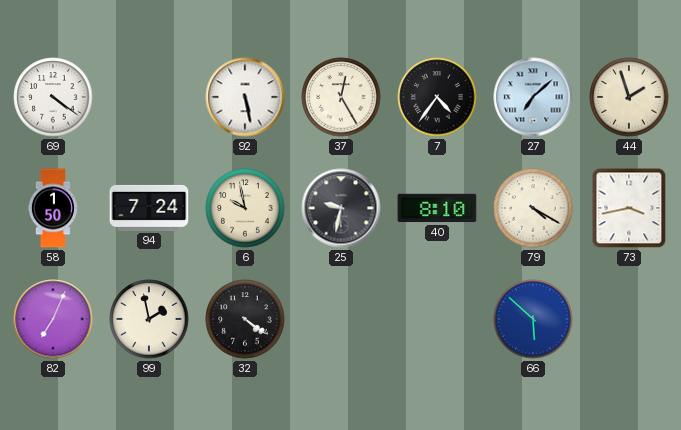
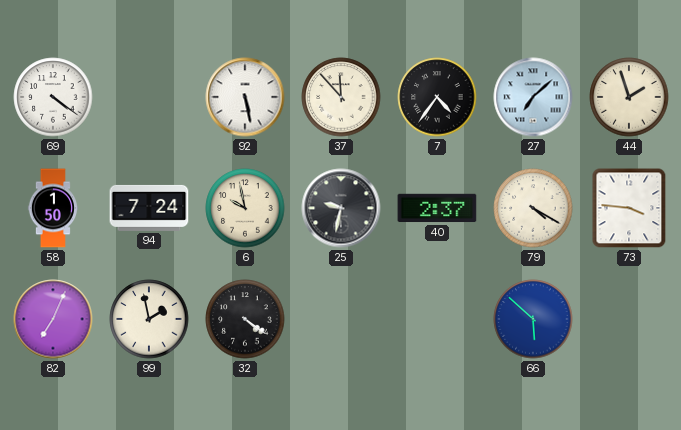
37: 12:25 -> 11:53 (341, 97)
40: 8:10 -> 2:37 (437, 208)
73: 3:43 -> 3:46 (629, 208)
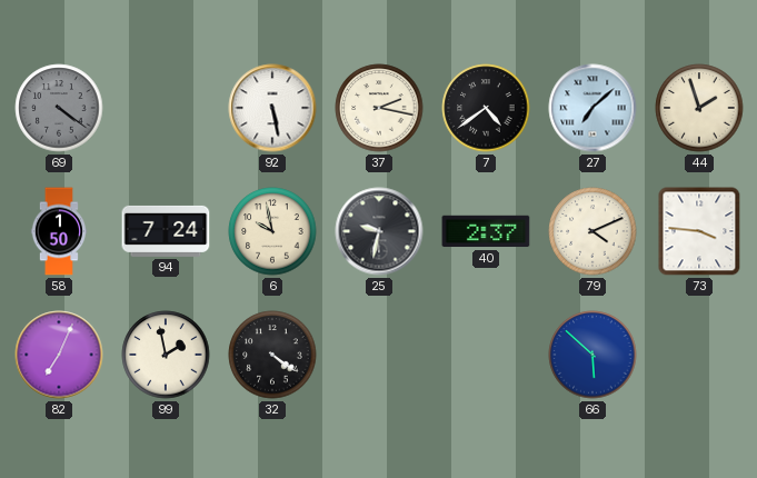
69 dial: white -> grey (59, 108)
37: 11:53 -> 2:17 (379, 108)
7: 4:36 -> 4:39 (486, 108)
79: 4:20 -> 4:11 (592, 231)
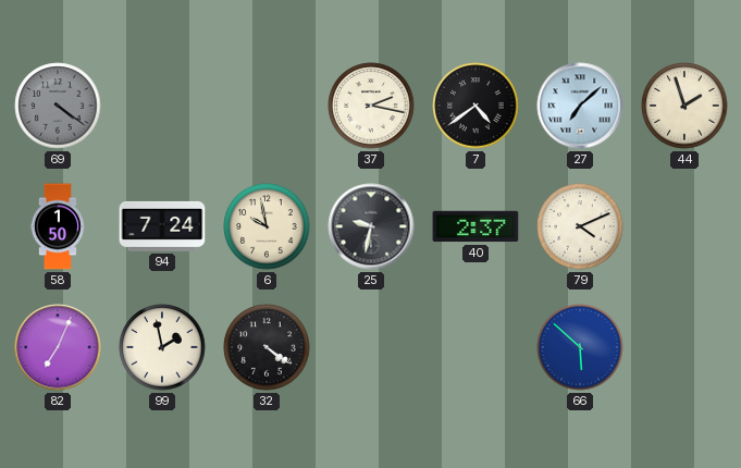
92: 5:28 -> none (272, 108)
73: 3:46 -> none (699, 231)
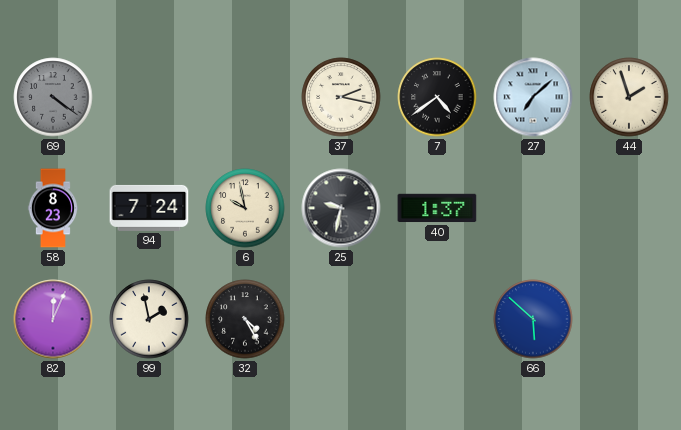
58: 1:50 -> 8:23 (52, 208)
40: 2:37 -> 1:37 (437, 208)
79: 4:11 -> none (580, 226)
82: 7:04 -> 12:04 (53, 319)
32: 4:21 -> 4:25 (245, 319)
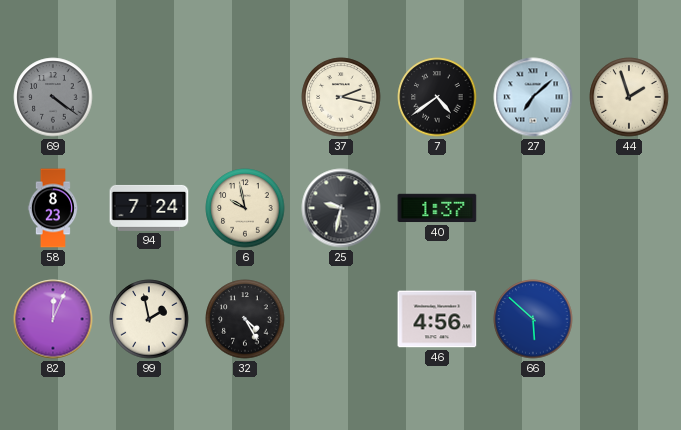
46: none -> 4:56 (437, 319)
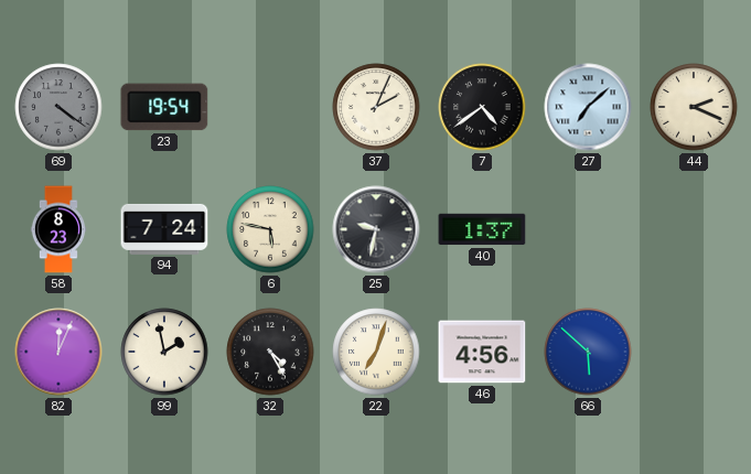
23: none -> 19:54 (164, 107)
37: 2:17 -> 2:04 (376, 107)
44: 1:57 -> 2:19 (694, 107)
6: 9:58 -> 5:47 (270, 229)
22: none -> 7:03 (376, 352)
